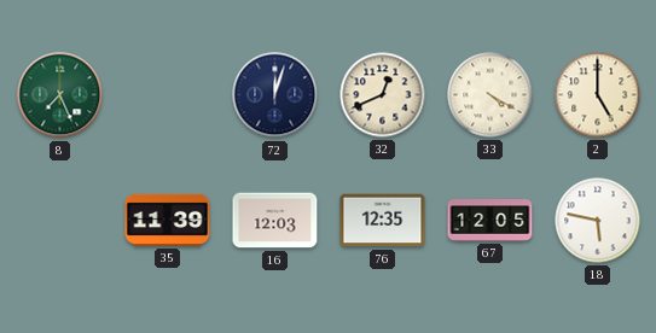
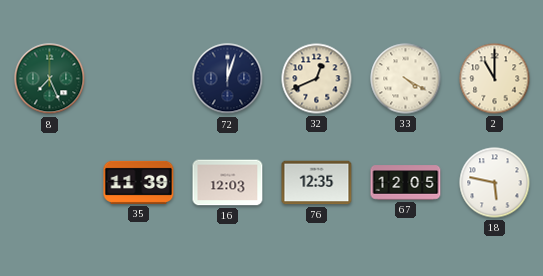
2: 5:00 -> 11:00 (495, 79)
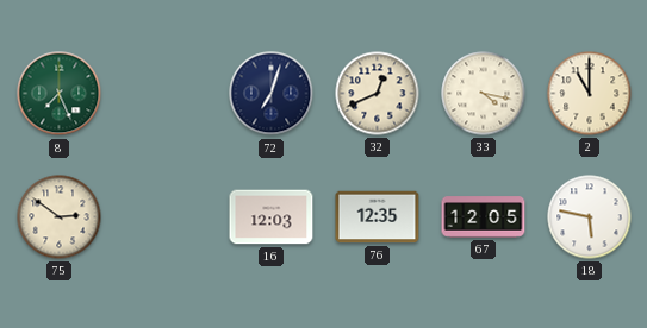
72: 12:03 -> 7:03 (272, 94)
33: 4:20 -> 4:17 (484, 94)
75: none -> 2:51 (60, 217)
35: 11:39 -> none (139, 182)
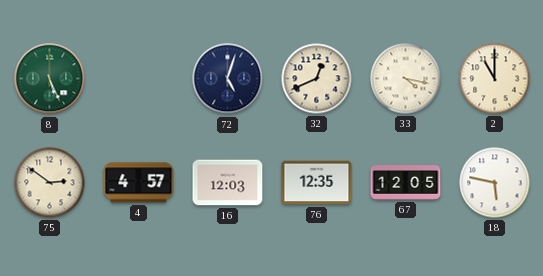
8: 7:26 -> 5:26 (50, 79)
72: 7:03 -> 5:03 (228, 79)
4: none -> 4:57 (139, 183)
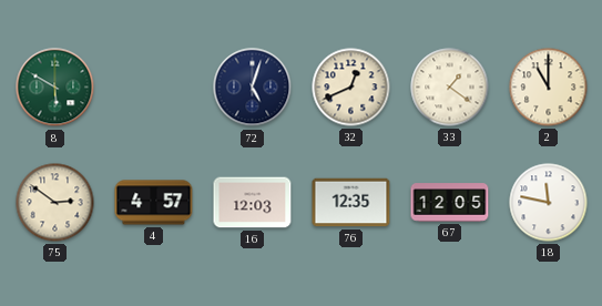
8: 5:26 -> 5:50 (55, 88)
33: 4:17 -> 1:21 (450, 88)
18: 5:47 -> 11:47 (549, 203)
